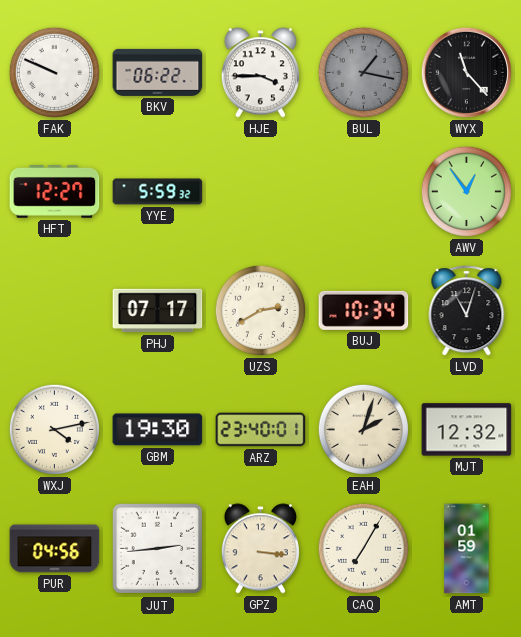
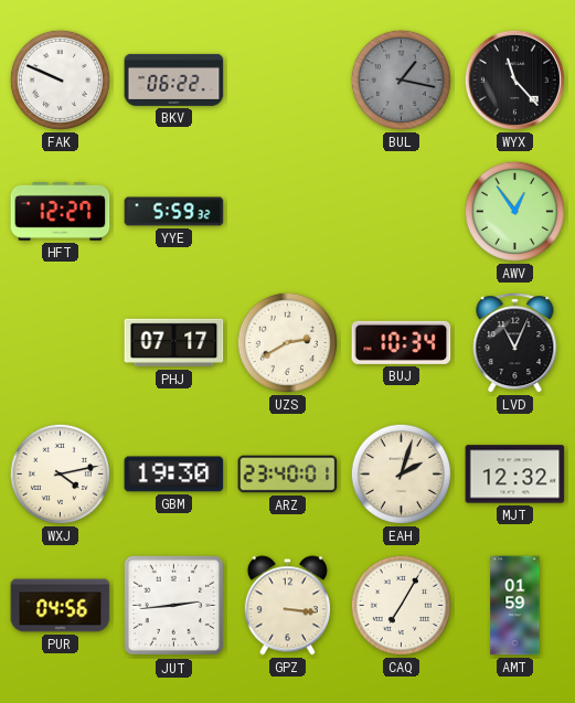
HJE: 3:45 -> none (260, 73)
LVD: 11:03 -> 11:04 (515, 343)
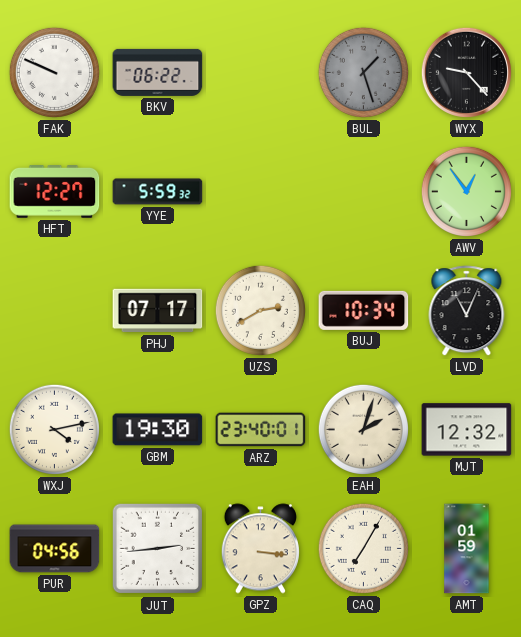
BUL: 1:17 -> 1:27 (363, 72)
WYX: 11:23 -> 9:23 (466, 72)
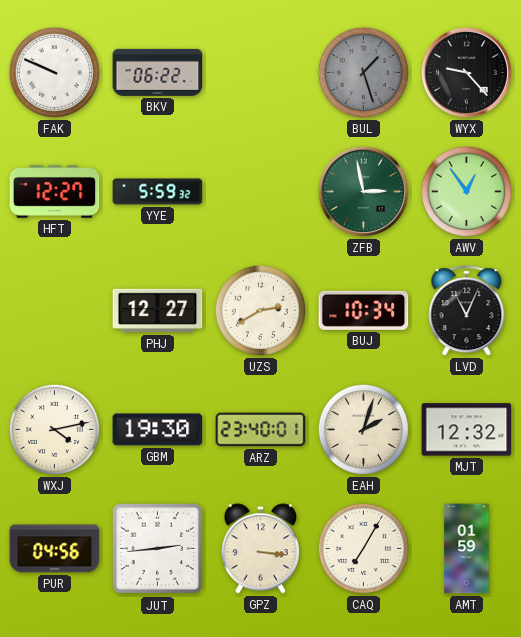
ZFB: none -> 2:58 (363, 191)
PHJ: 07:17 -> 12:27 (158, 311)
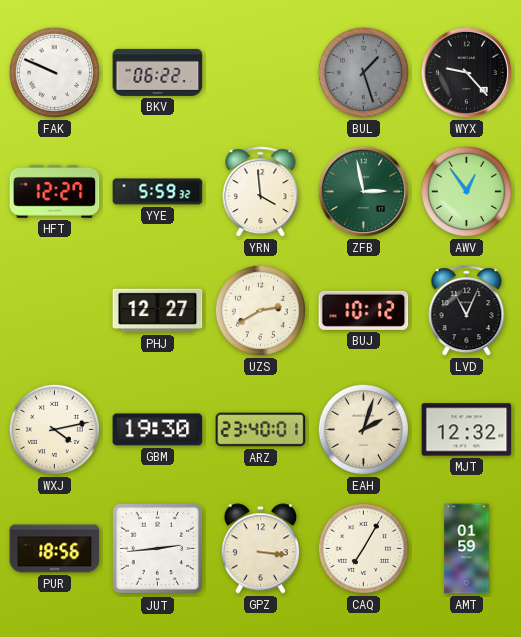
YRN: none -> 3:59 (261, 192)
BUJ: 10:34 -> 10:12 (364, 310)
PUR: 04:56 -> 18:56 (55, 549)
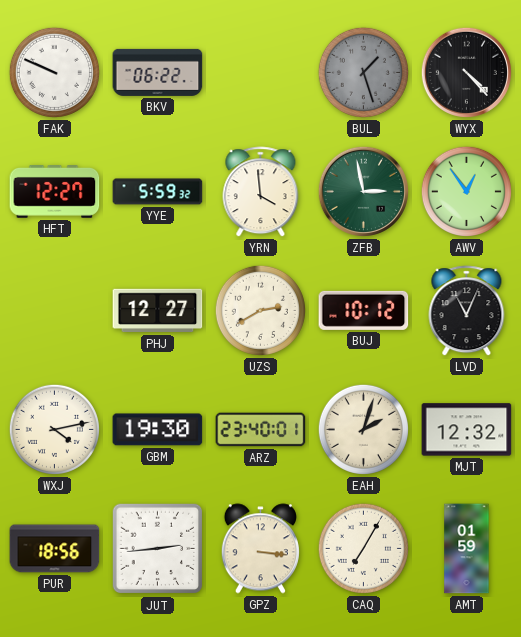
WYX: 9:23 -> 4:23 (466, 72)
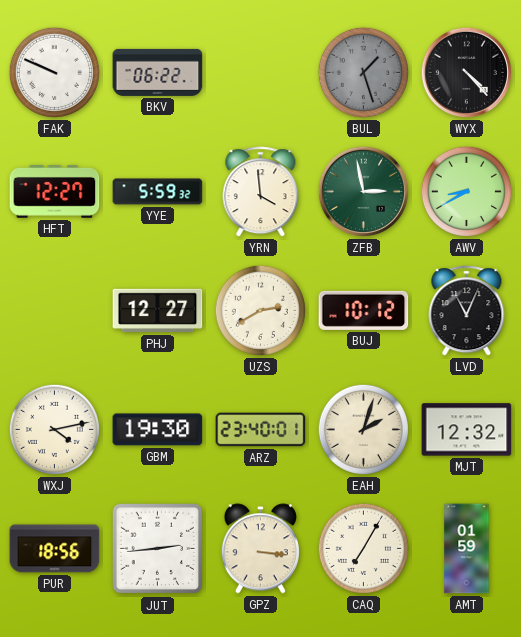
AWV: 12:54 -> 8:40 (466, 191)
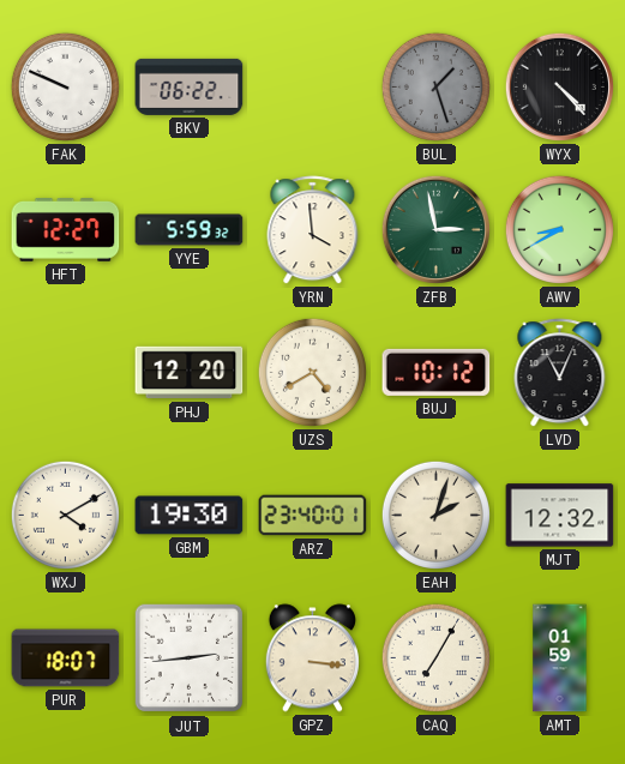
PHJ: 12:27 -> 12:20 (190, 373)
UZS: 2:40 -> 4:40 (312, 372)
WXJ: 4:13 -> 4:10 (65, 515)
PUR: 18:56 -> 18:07 (66, 658)
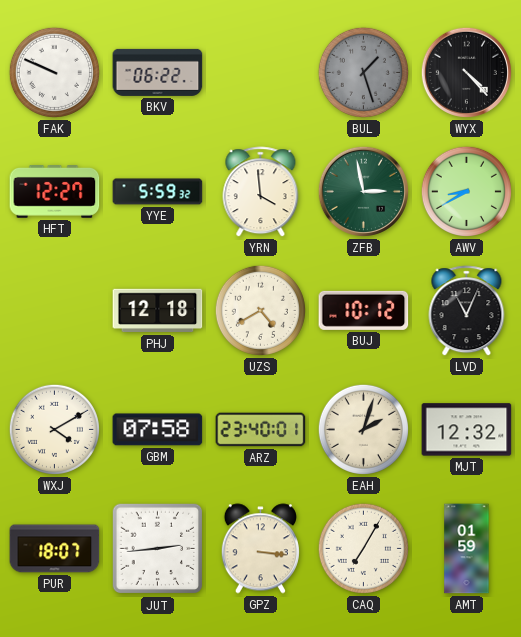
PHJ: 12:20 -> 12:18 (158, 311)
GBM: 19:30 -> 07:58 (158, 430)
